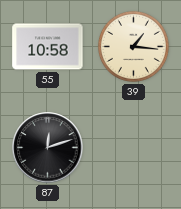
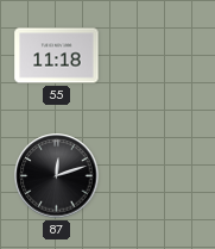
55: 10:58 -> 11:18 (57, 56)
39: 1:16 -> none (133, 46)
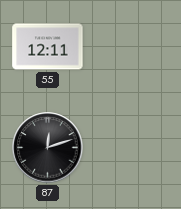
55: 11:18 -> 12:11 (48, 47)
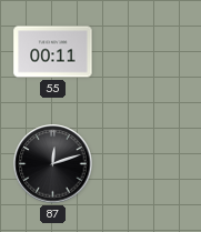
55: 12:11 -> 00:11 (53, 52)
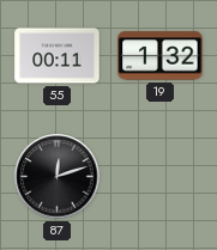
19: none -> 1:32 (161, 56)
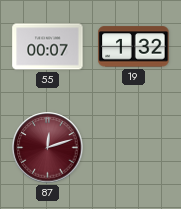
55: 00:11 -> 00:07 (48, 47)
87 dial: black -> burgundy (48, 148)
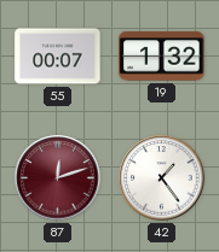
42: none -> 1:24 (162, 178)
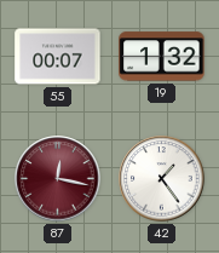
87: 12:12 -> 12:17 (58, 179)
